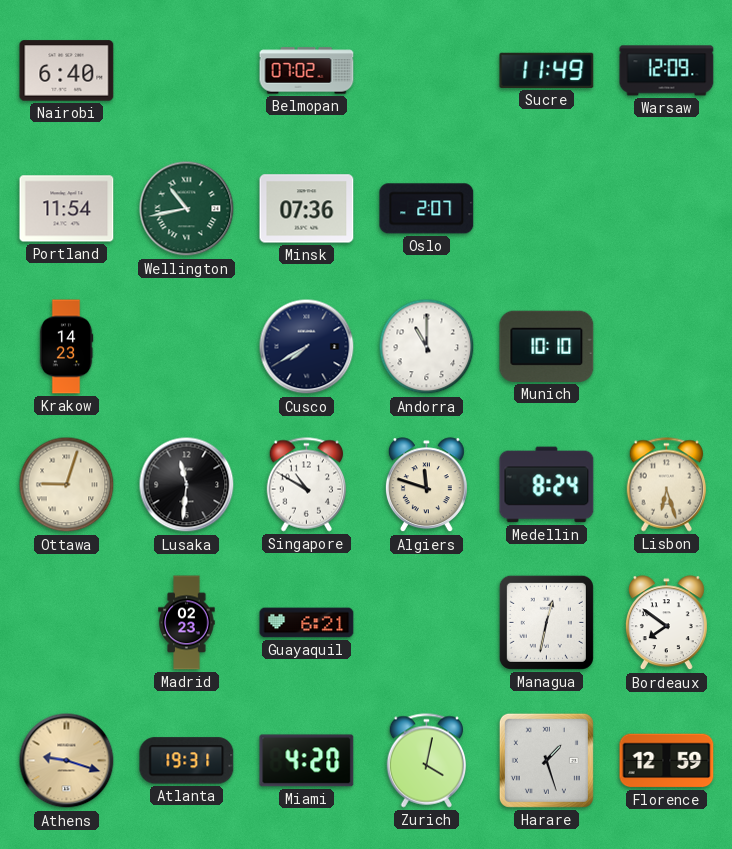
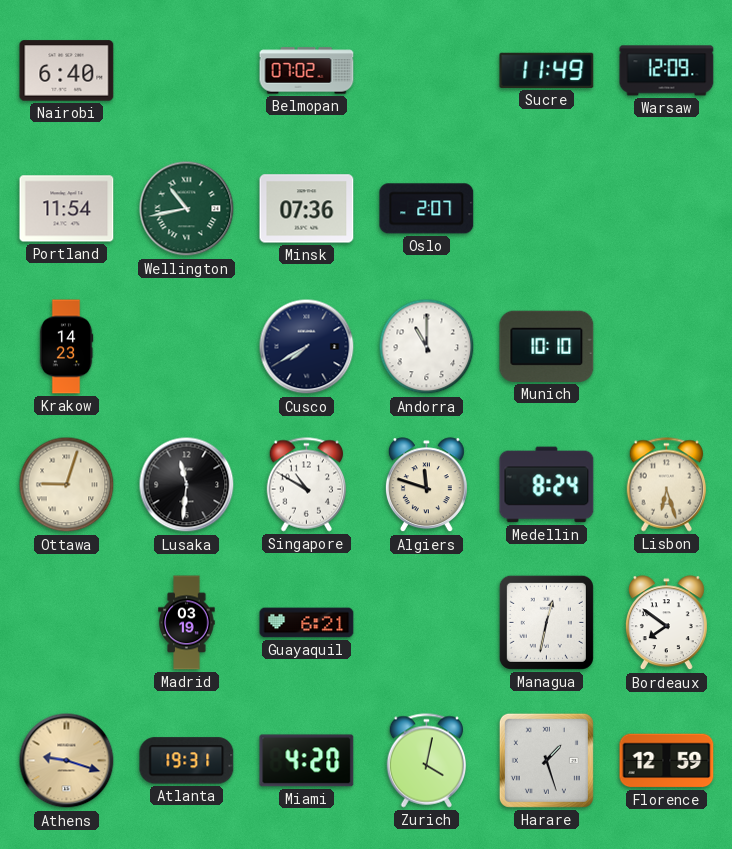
Madrid: 02:23 -> 03:19 (187, 623)
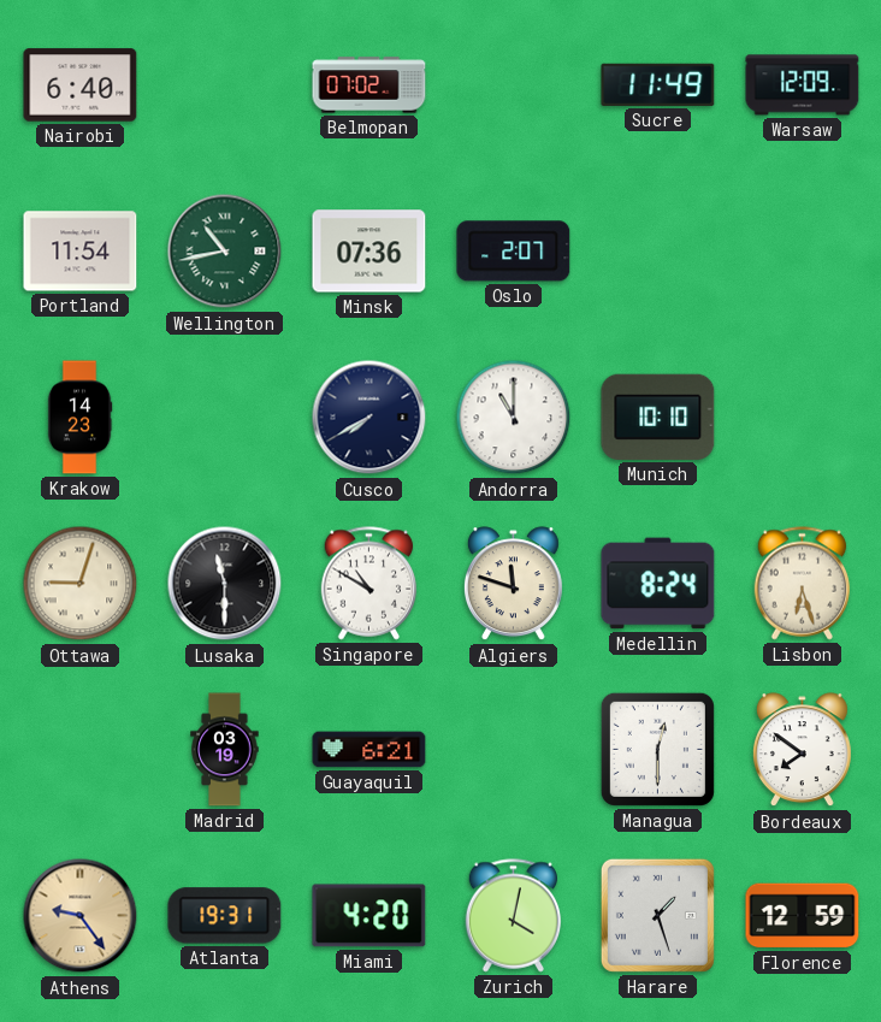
Lusaka: 11:31 -> 11:30 (225, 584)
Managua: 12:32 -> 12:30 (657, 749)
Athens: 9:18 -> 9:24 (81, 916)
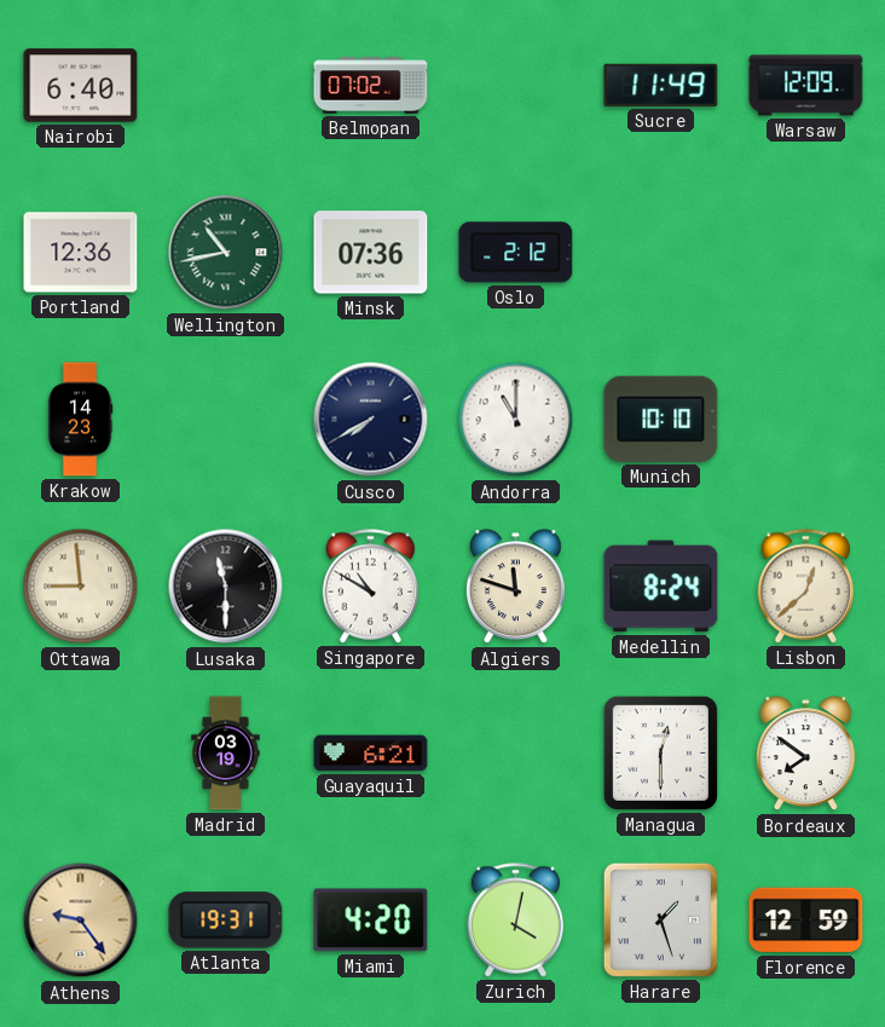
Portland: 11:54 -> 12:36 (81, 253)
Oslo: 2:07 -> 2:12 (516, 253)
Ottawa: 9:03 -> 8:59 (81, 587)
Lisbon: 6:27 -> 12:38 (806, 587)
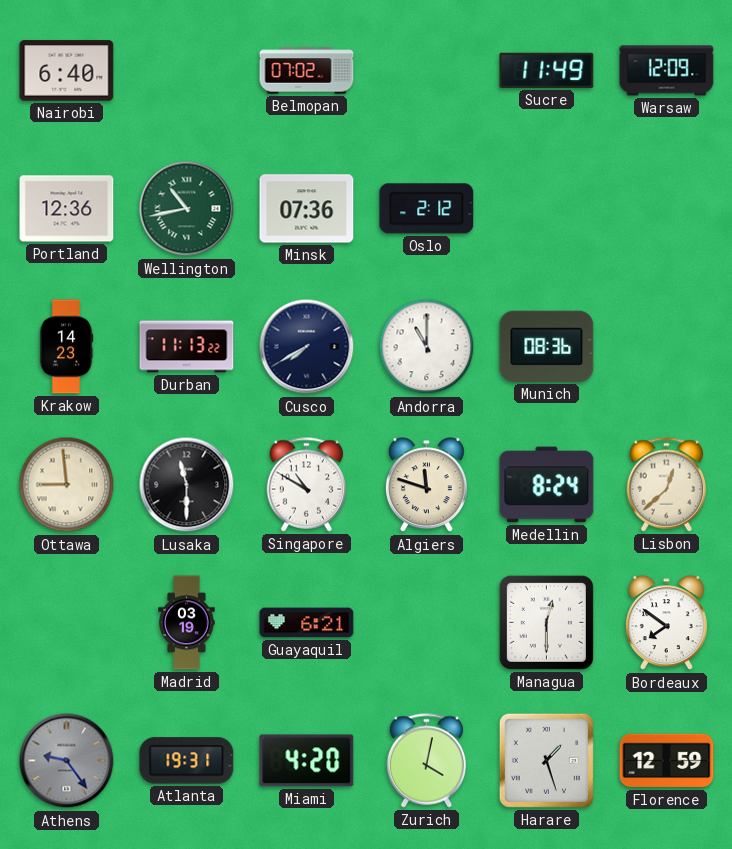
Durban: none -> 11:13 (187, 347)
Munich: 10:10 -> 08:36 (547, 346)
Athens dial: champagne -> grey (67, 761)
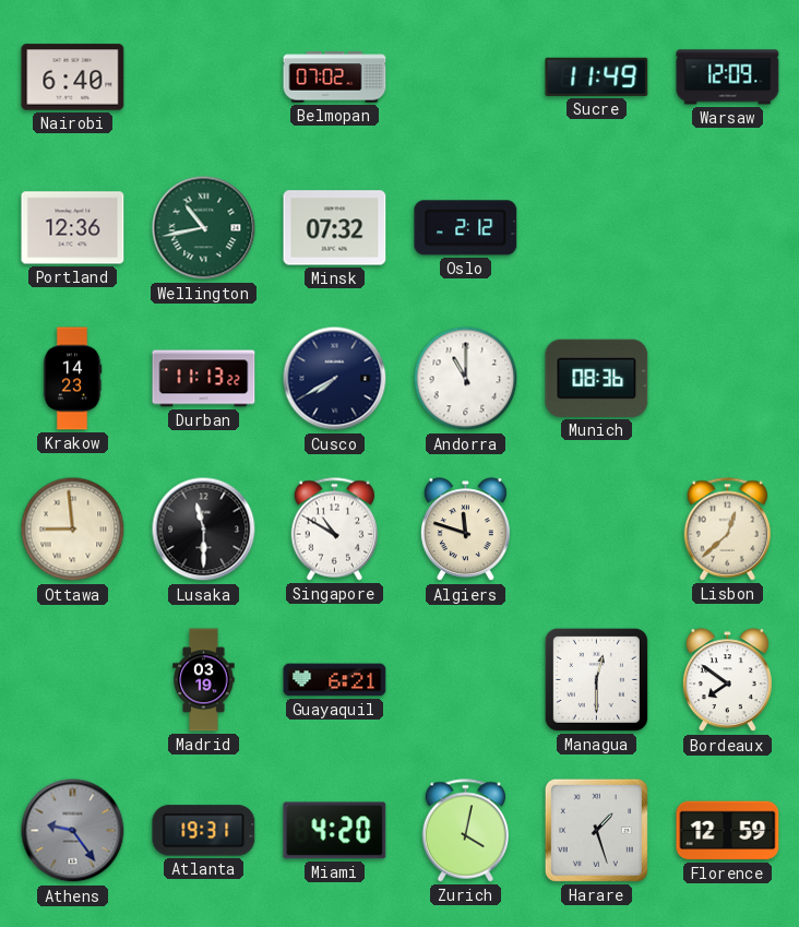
Minsk: 07:36 -> 07:32 (335, 228)
Medellin: 8:24 -> none (547, 485)
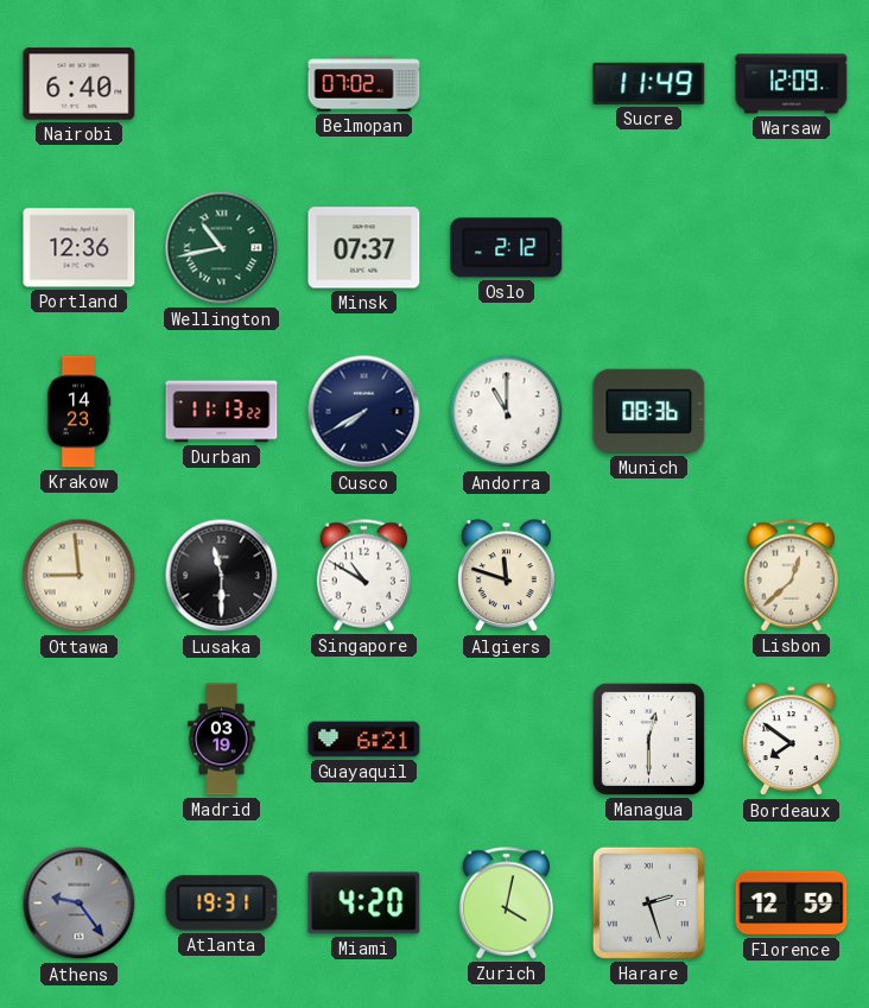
Minsk: 07:32 -> 07:37 (364, 248)
Harare: 1:27 -> 2:27 (648, 902)
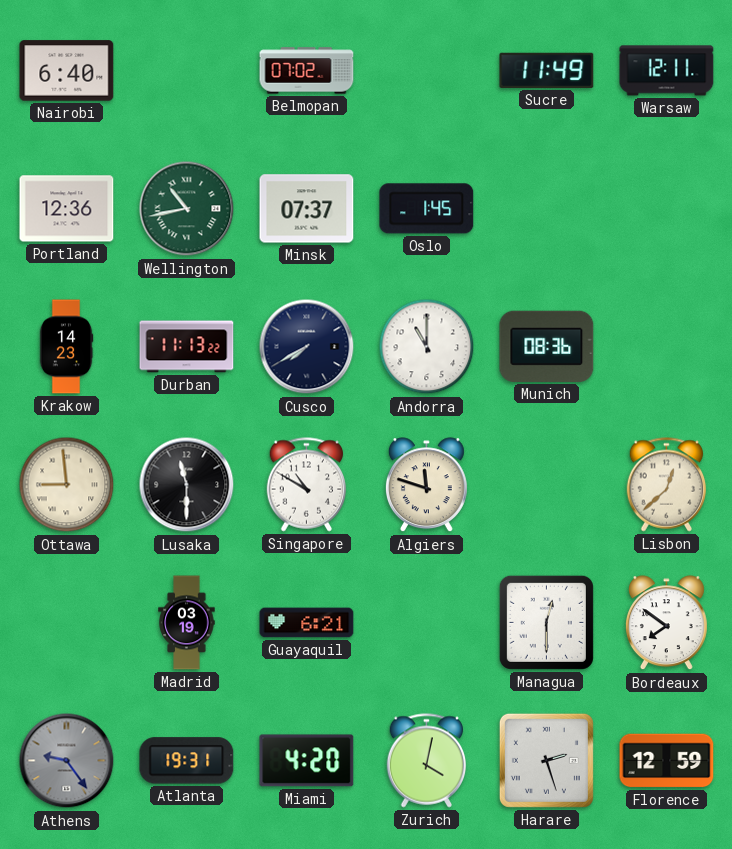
Warsaw: 12:09 -> 12:11 (667, 71)
Oslo: 2:12 -> 1:45 (427, 209)
